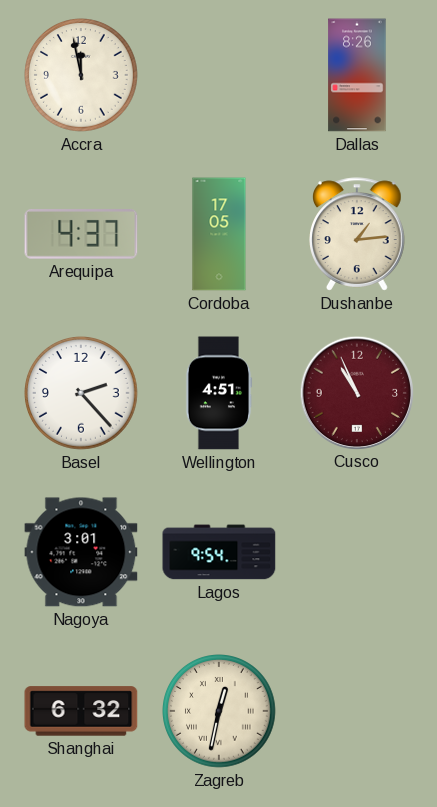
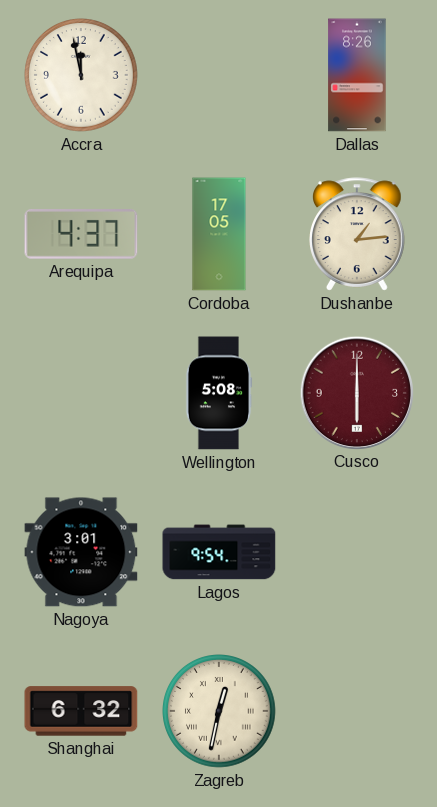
Basel: 2:23 -> none (82, 394)
Wellington: 4:51 -> 5:08 (219, 393)
Cusco: 10:56 -> 6:00 (356, 392)
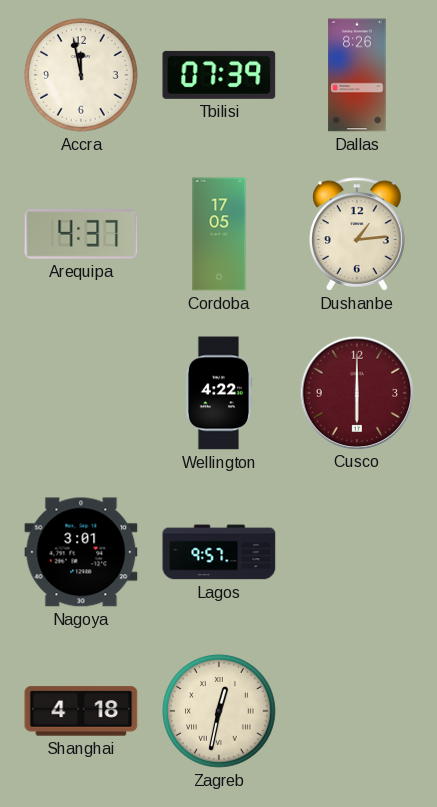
Tbilisi: none -> 07:39 (219, 75)
Wellington: 5:08 -> 4:22 (219, 393)
Lagos: 9:54 -> 9:57 (219, 552)
Shanghai: 6:32 -> 4:18 (81, 711)
